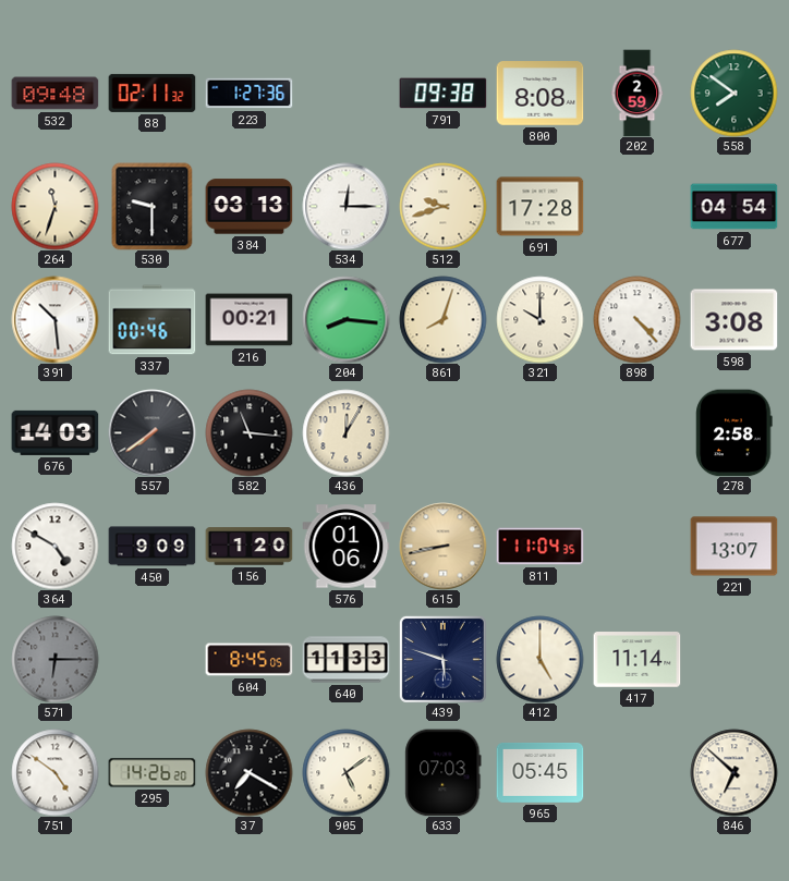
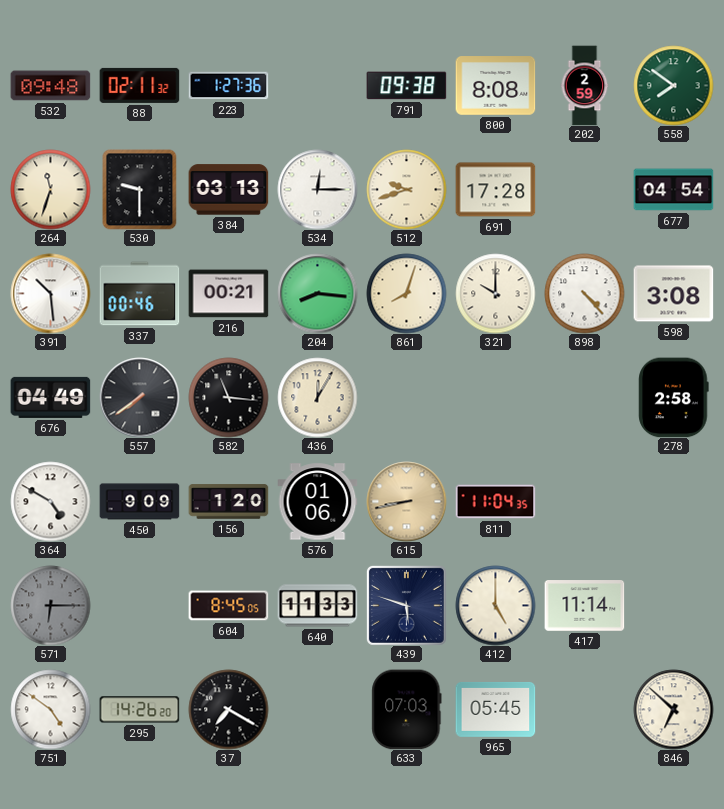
676: 14:03 -> 04:49 (50, 397)
221: 13:07 -> none (733, 547)
905: 5:09 -> none (345, 772)
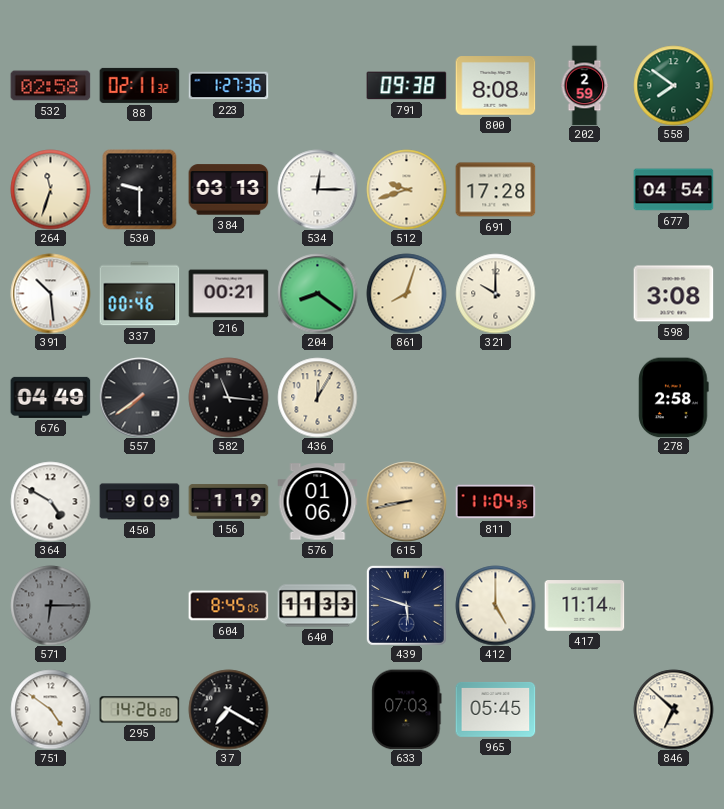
532: 09:48 -> 02:58 (50, 86)
204: 8:16 -> 8:21 (317, 293)
898: 4:23 -> none (584, 293)
156: 1:20 -> 1:19 (228, 502)
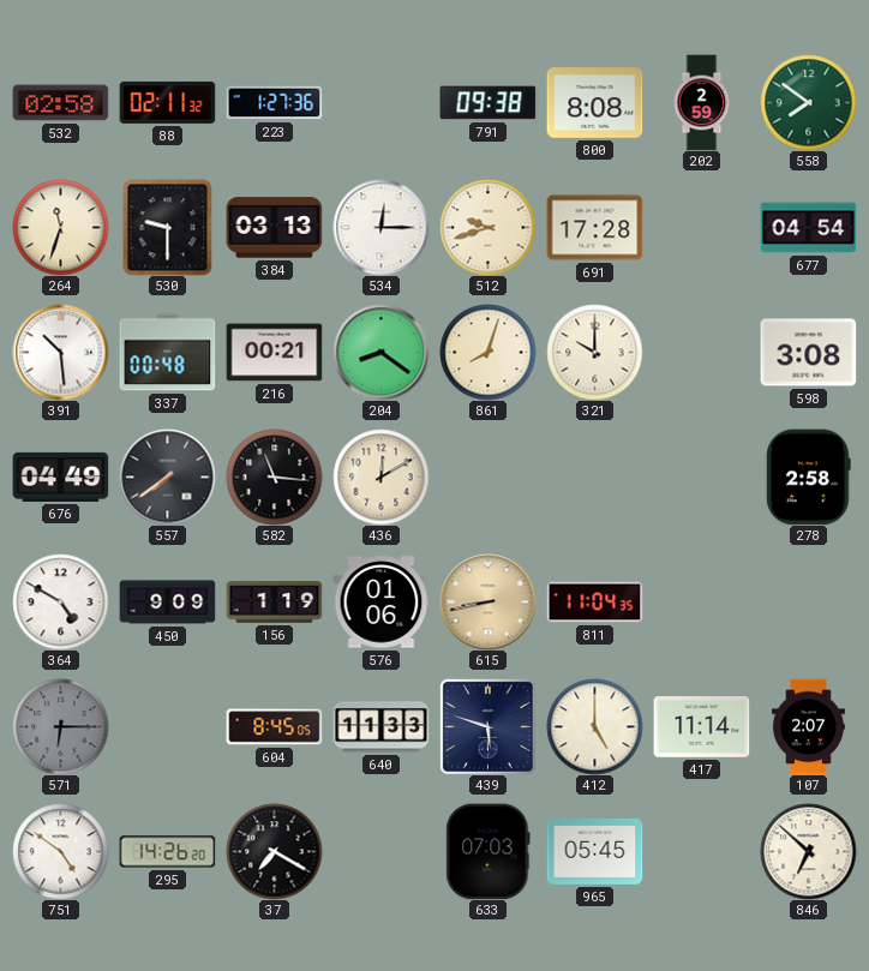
337: 00:46 -> 00:48 (167, 353)
436: 12:05 -> 12:10 (380, 476)
107: none -> 2:07 (809, 726)
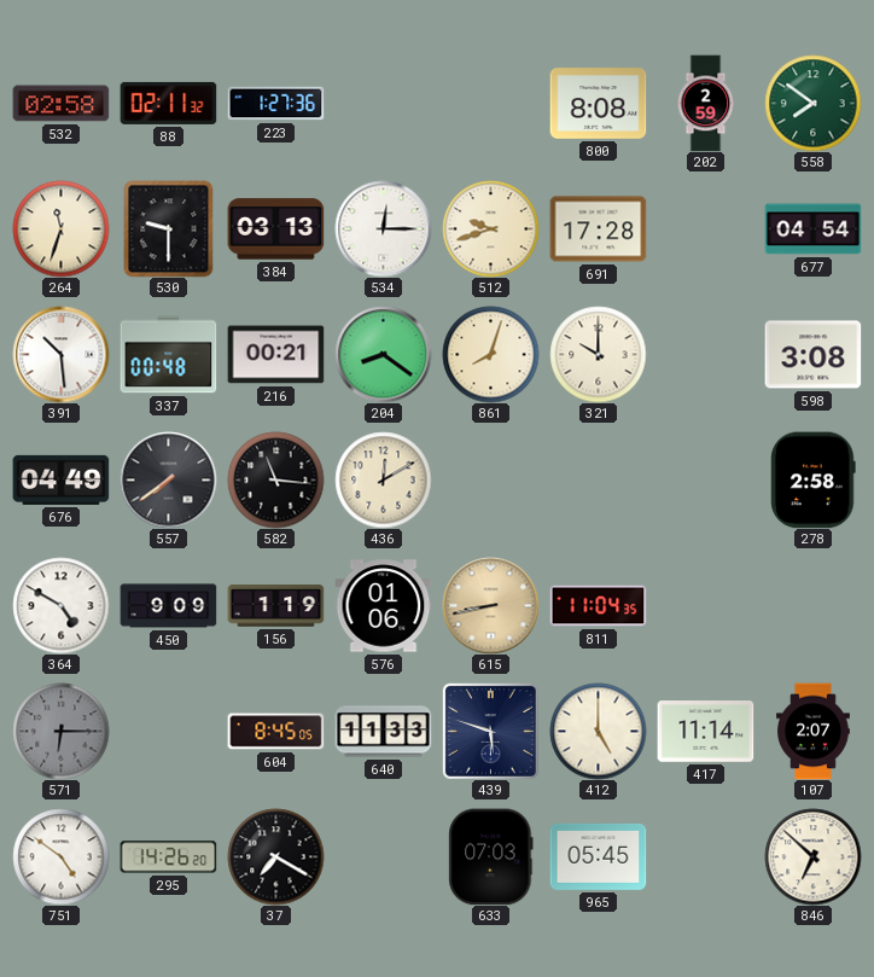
791: 09:38 -> none (487, 103)
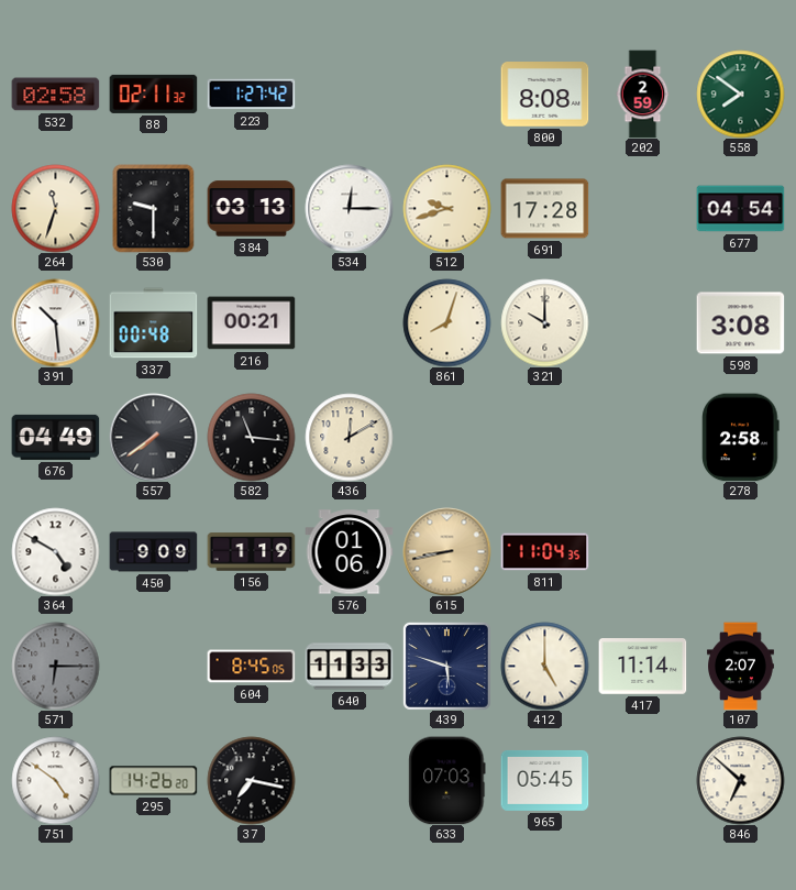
223: 1:27:36 -> 1:27:42 (251, 95)
204: 8:21 -> none (383, 354)
37: 7:20 -> 7:17 (251, 780)
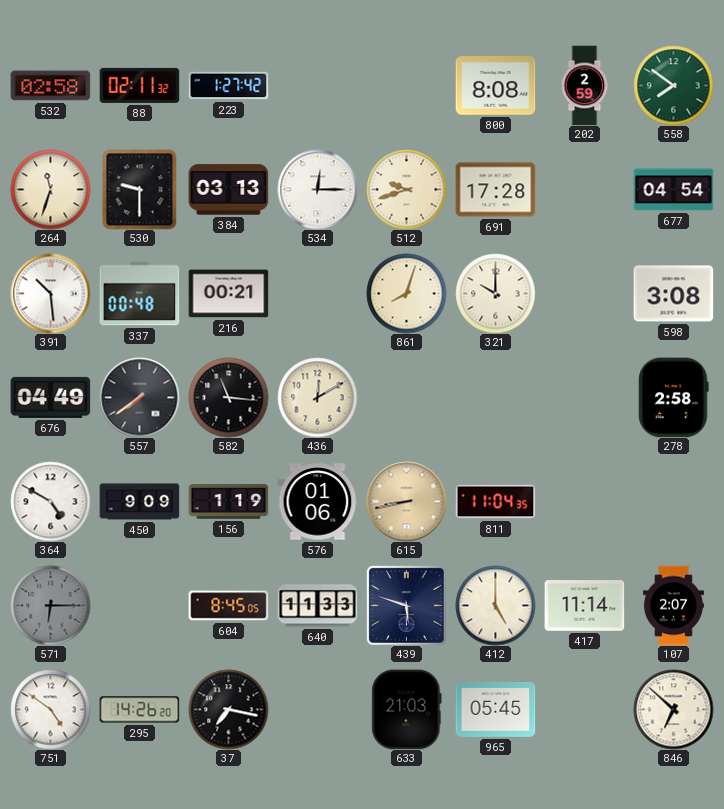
633: 07:03 -> 21:03 (407, 709)
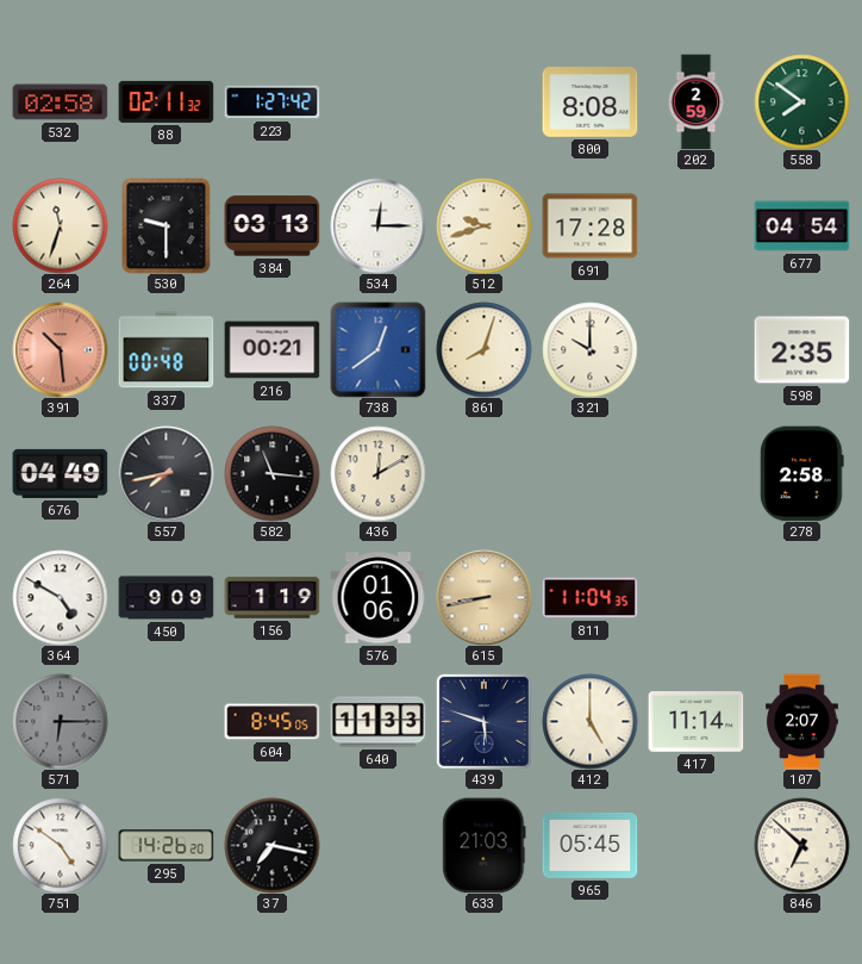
391 dial: white -> salmon (60, 349)
738: none -> 12:39 (377, 349)
598: 3:08 -> 2:35 (801, 350)
557: 7:39 -> 7:43 (165, 473)
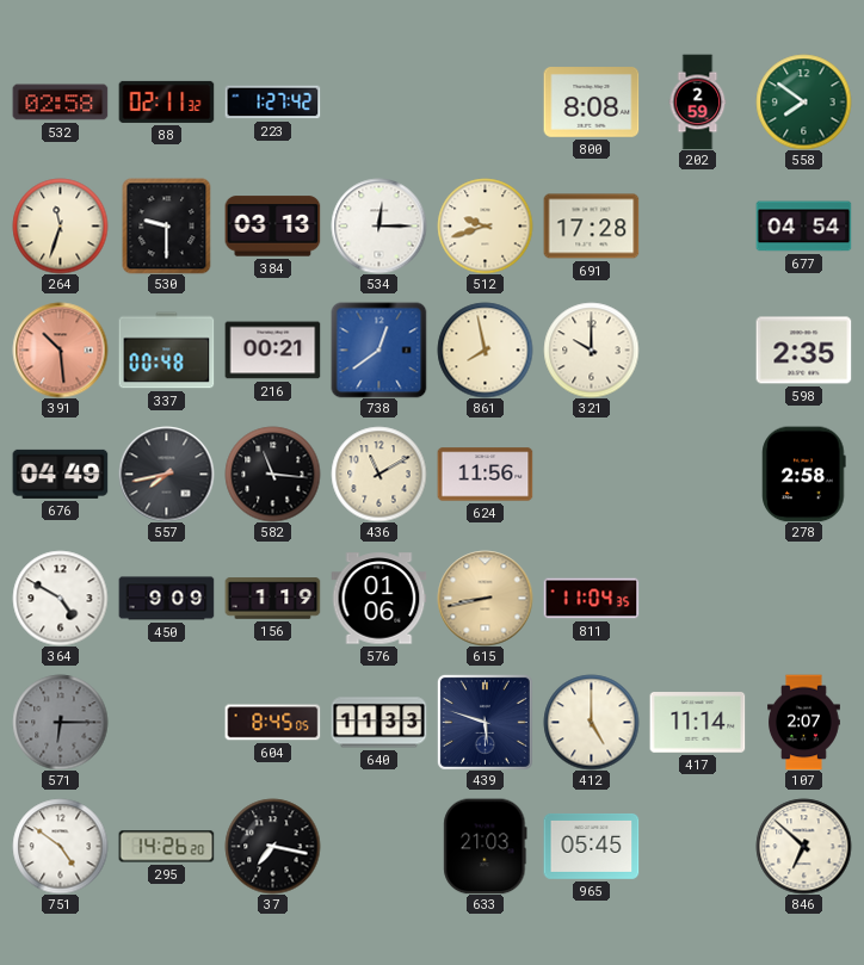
861: 8:03 -> 7:58 (485, 349)
436: 12:10 -> 11:10 (378, 474)
624: none -> 11:56 (485, 475)
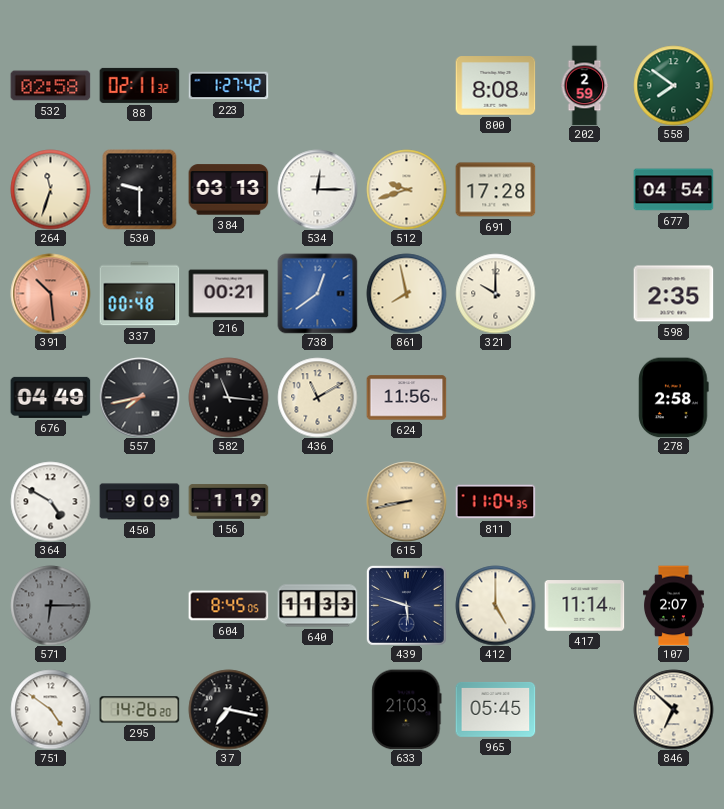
576: 01:06 -> none (378, 599)
